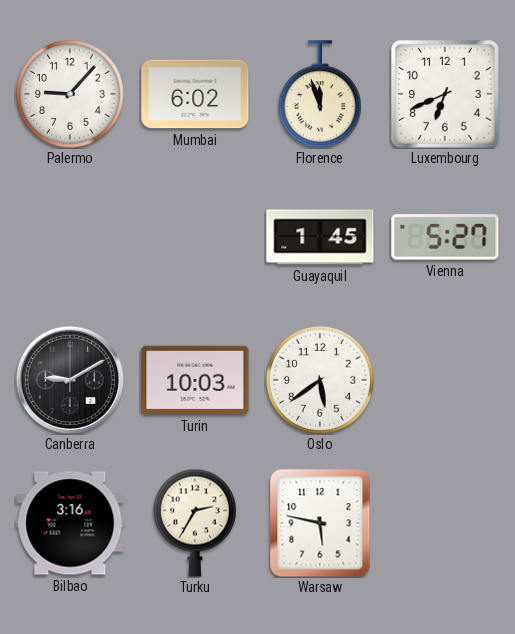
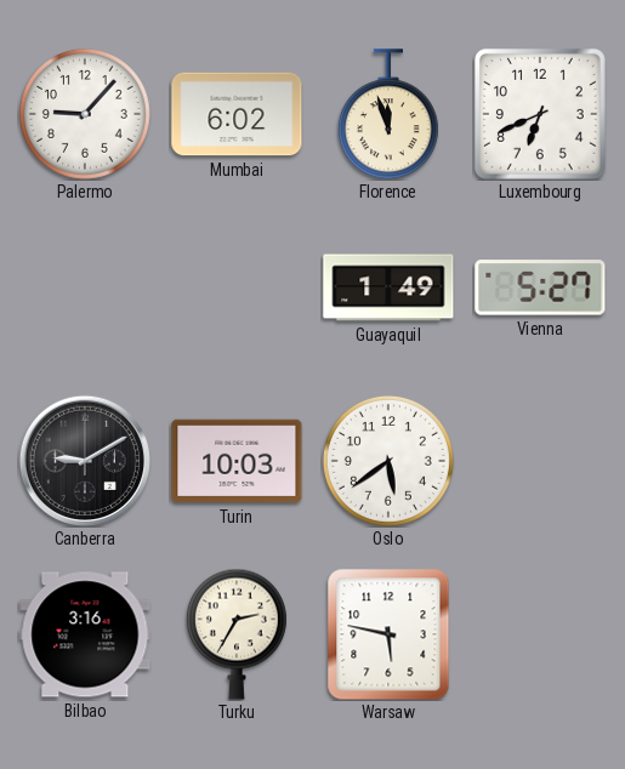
Guayaquil: 1:45 -> 1:49 (388, 287)
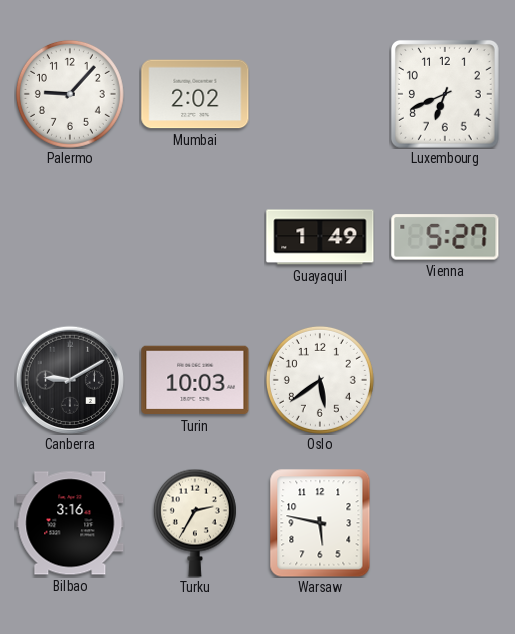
Mumbai: 6:02 -> 2:02 (195, 94)
Florence: 11:57 -> none (388, 114)
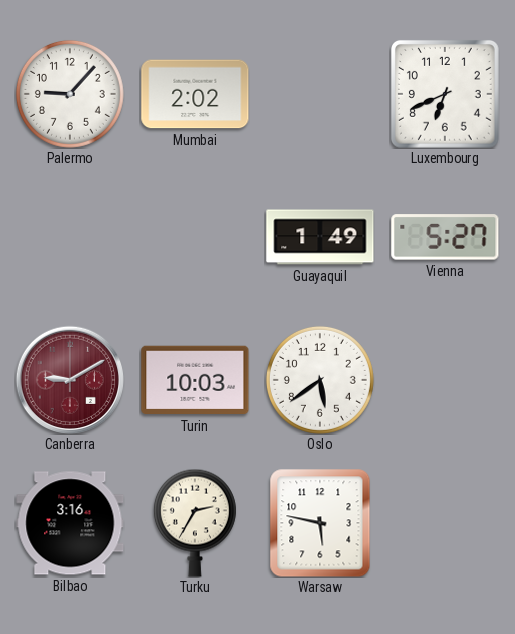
Canberra dial: black -> burgundy (70, 380)
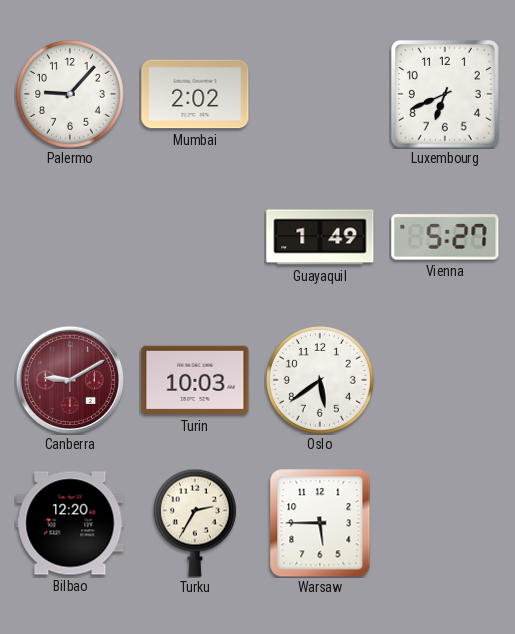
Bilbao: 3:16 -> 12:20 (70, 523)
Warsaw: 5:47 -> 5:45 (320, 523)
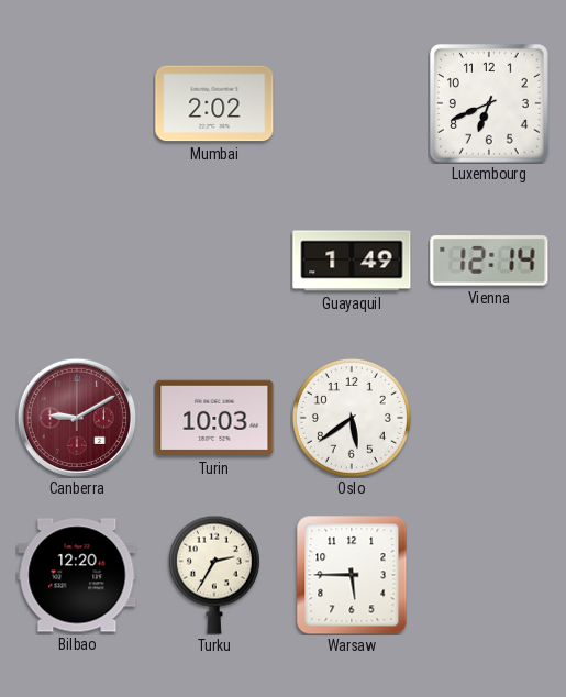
Palermo: 9:07 -> none (70, 94)
Vienna: 5:27 -> 12:14 (489, 261)
